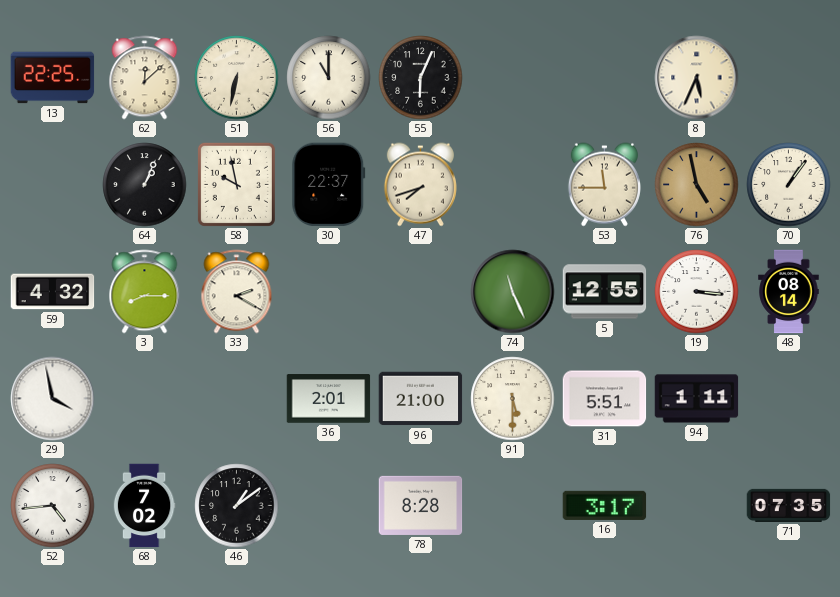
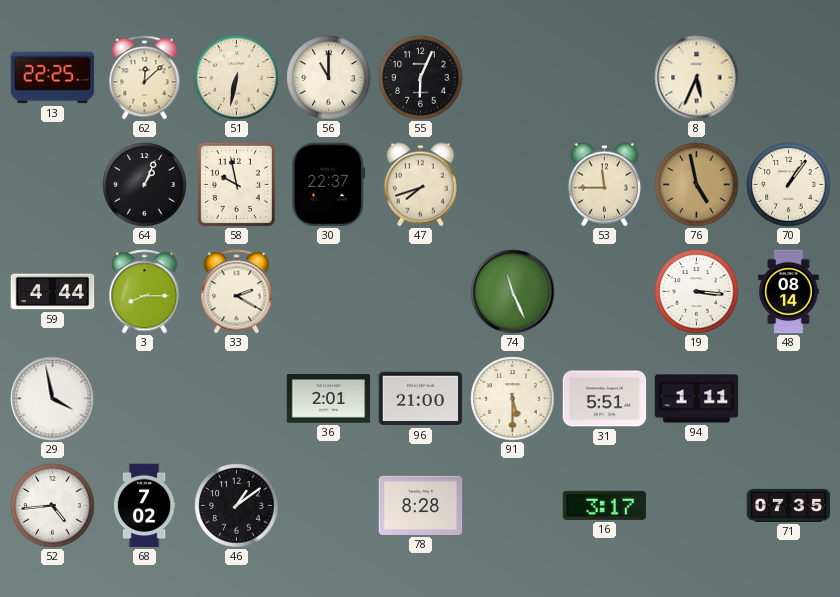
59: 4:32 -> 4:44 (53, 292)
5: 12:55 -> none (605, 292)
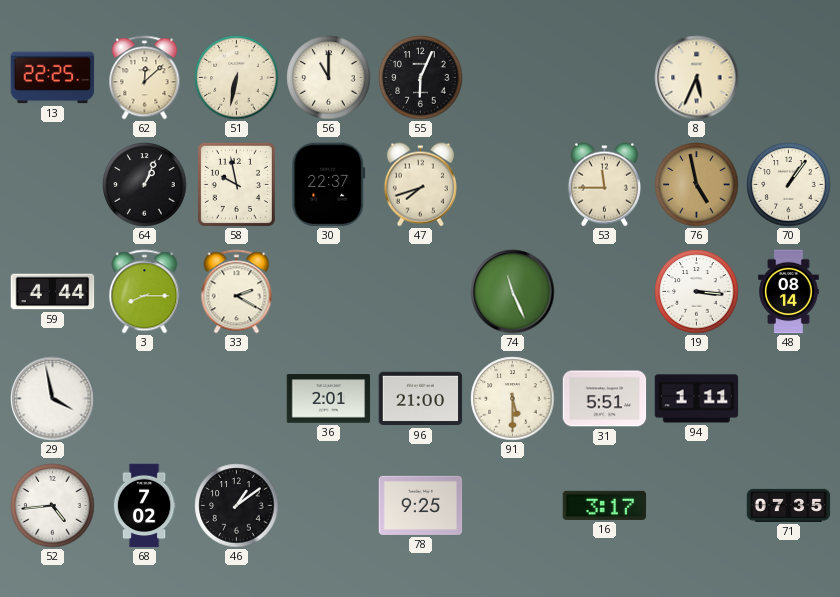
78: 8:28 -> 9:25 (421, 505)
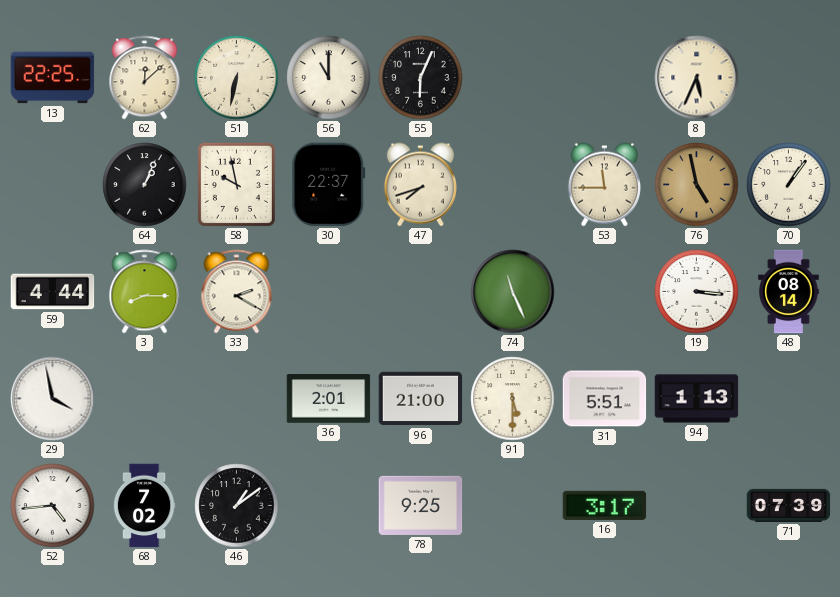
94: 1:11 -> 1:13 (697, 399)
71: 07:35 -> 07:39 (789, 505)
